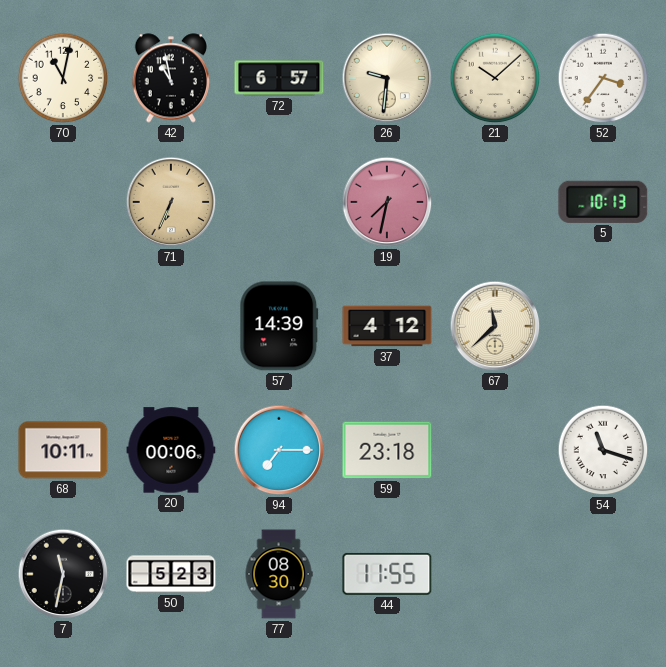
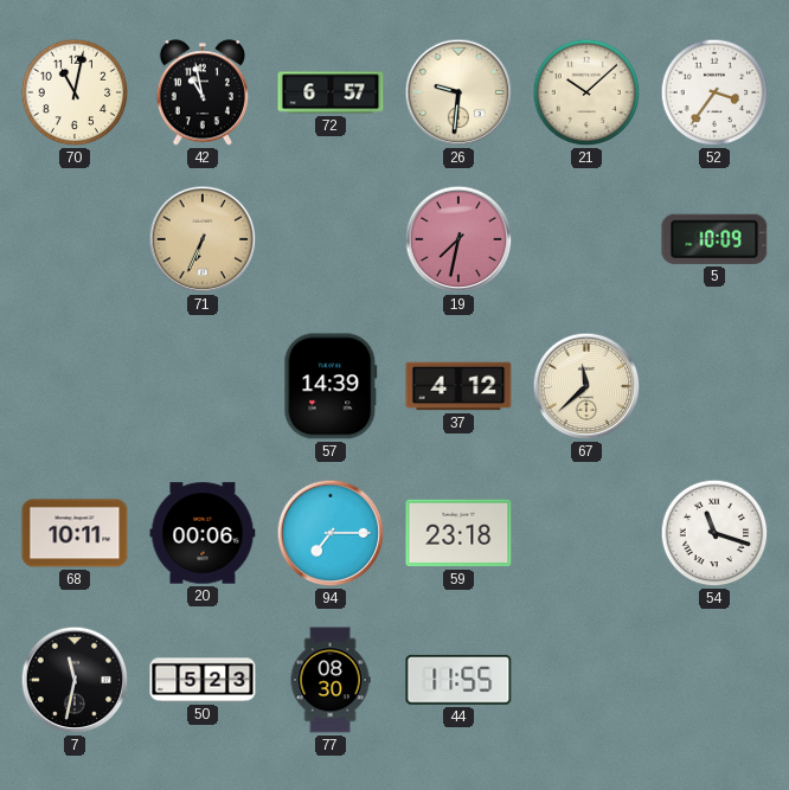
5: 10:13 -> 10:09 (714, 239)
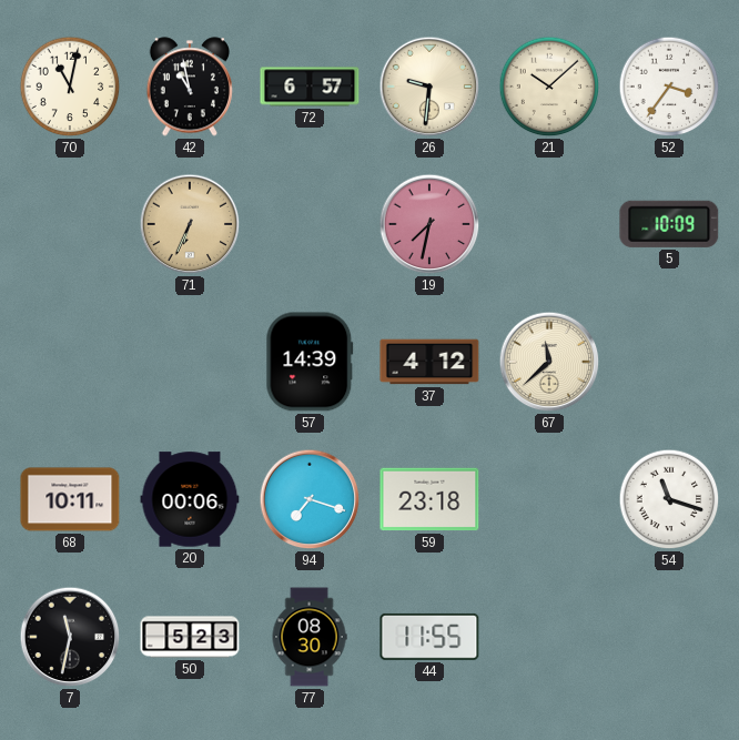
94: 7:15 -> 7:18 (310, 499)
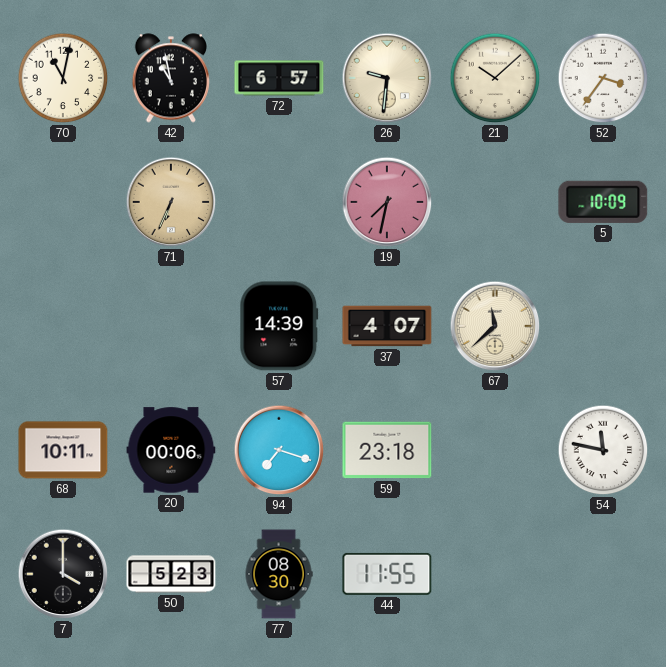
37: 4:12 -> 4:07 (387, 326)
54: 11:18 -> 11:47 (603, 450)
7: 11:32 -> 4:00 (63, 574)
